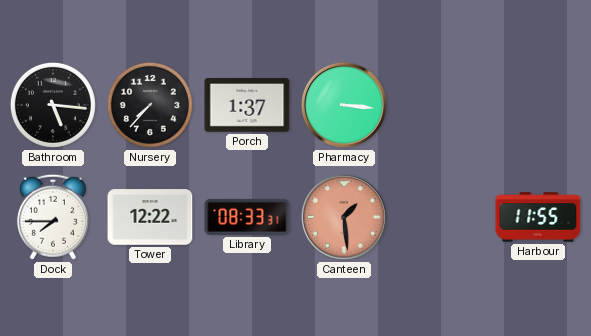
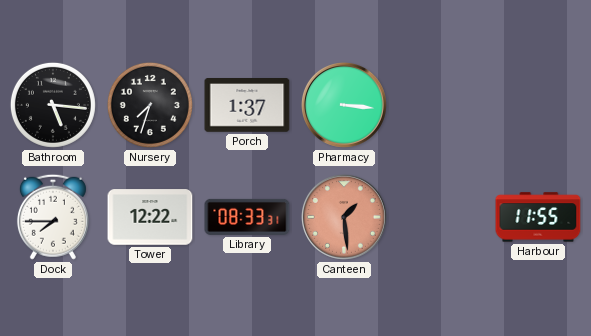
Nursery: 7:37 -> 7:33 (150, 105)
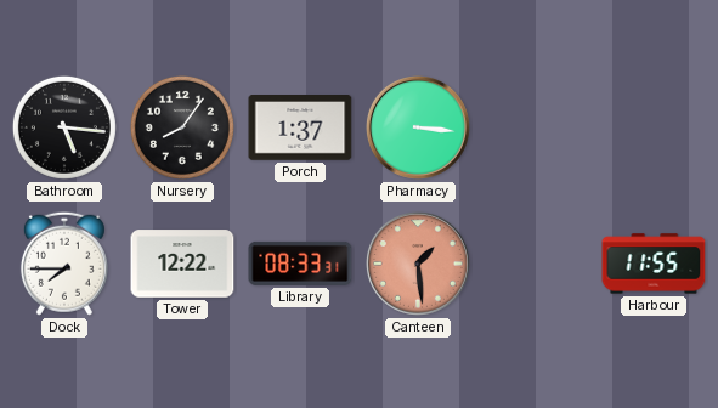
Nursery: 7:33 -> 8:06 (182, 127)
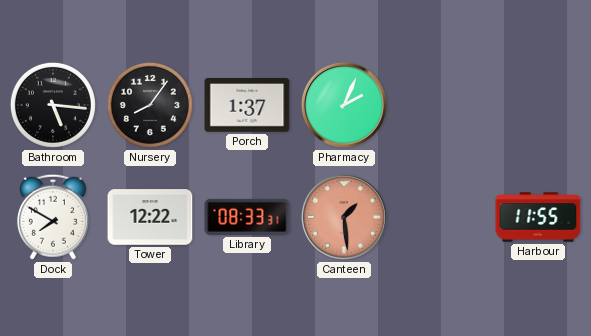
Pharmacy: 3:16 -> 2:04 (344, 105)
Dock: 7:45 -> 7:50 (53, 217)
